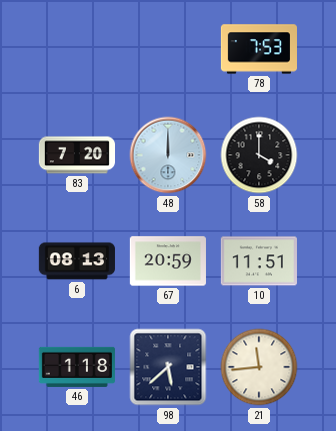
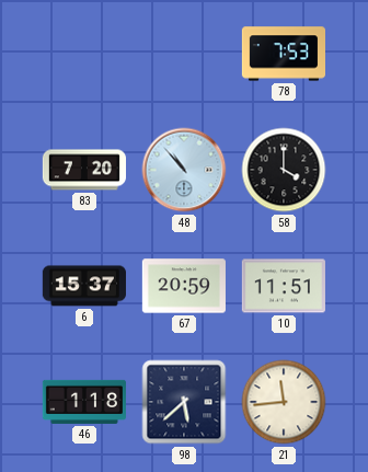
48: 12:00 -> 10:53 (184, 170)
6: 08:13 -> 15:37 (84, 286)
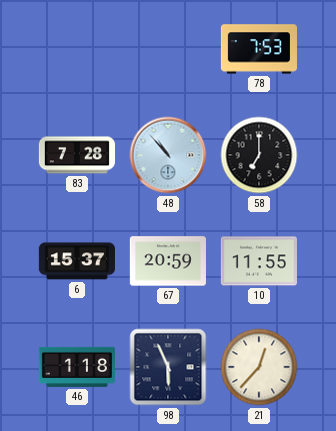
83: 7:20 -> 7:28 (76, 155)
58: 4:00 -> 7:00 (259, 155)
10: 11:51 -> 11:55 (259, 261)
98: 5:38 -> 5:56 (168, 367)
21: 11:44 -> 12:37 (259, 367)
